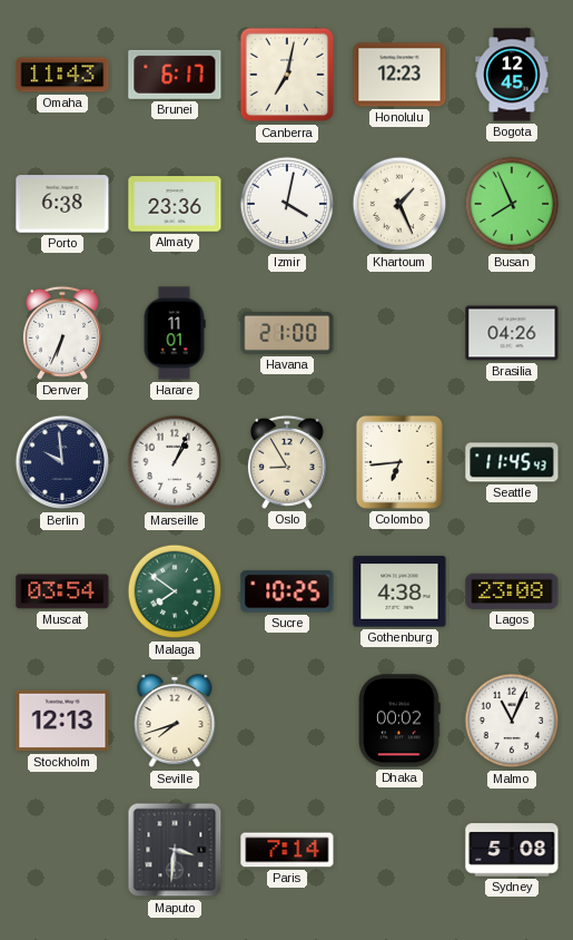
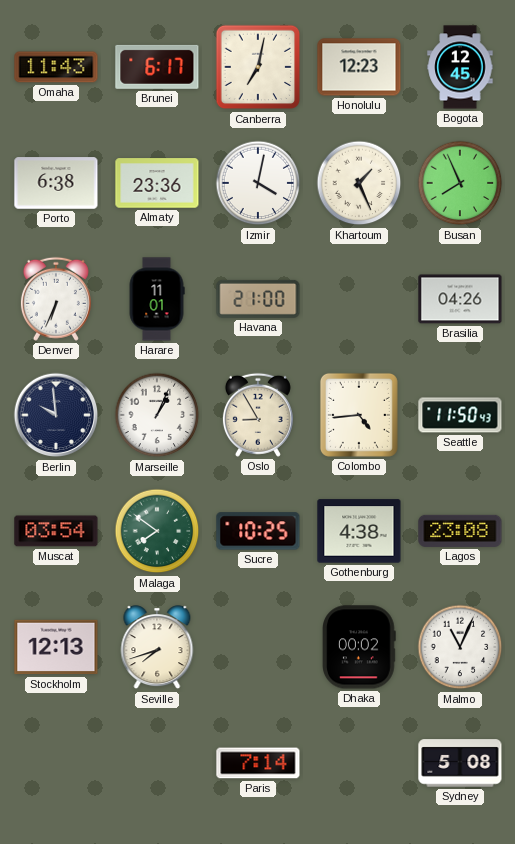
Colombo: 6:44 -> 4:44 (359, 415)
Seattle: 11:45 -> 11:50 (460, 415)
Maputo: 3:31 -> none (175, 850)
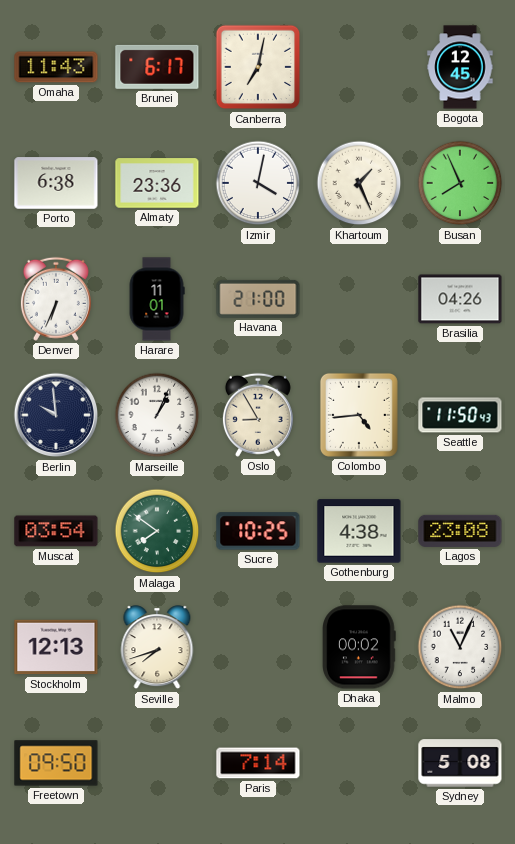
Honolulu: 12:23 -> none (359, 67)
Freetown: none -> 09:50 (56, 763)
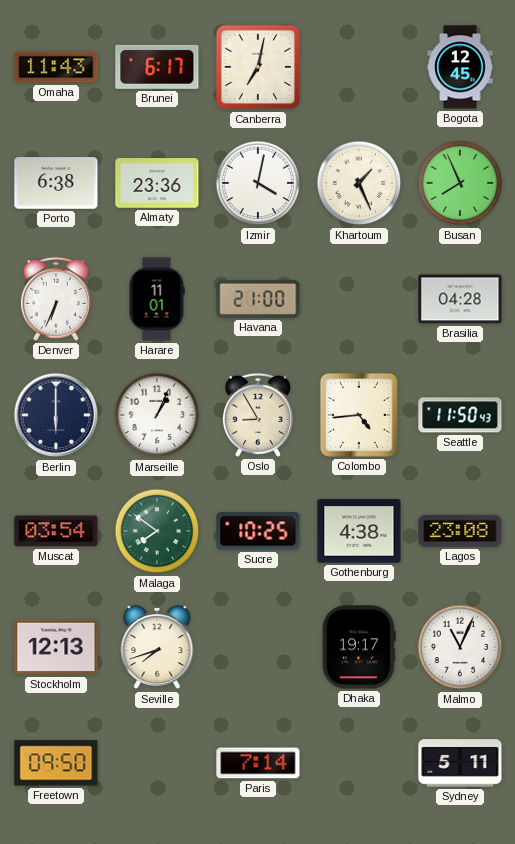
Brasilia: 04:26 -> 04:28 (460, 299)
Berlin: 9:59 -> 6:00 (56, 415)
Dhaka: 00:02 -> 19:17 (360, 647)
Sydney: 5:08 -> 5:11 (460, 763)
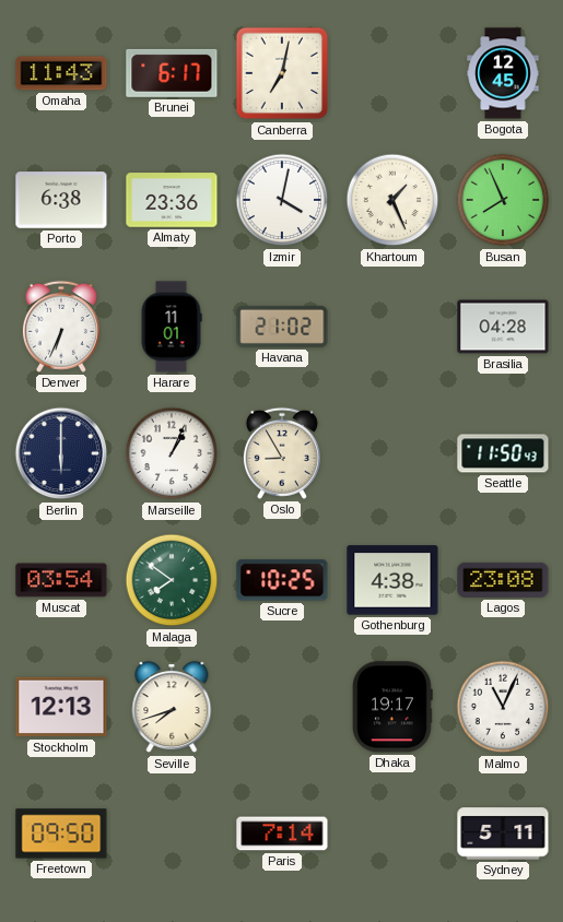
Havana: 21:00 -> 21:02 (282, 327)
Colombo: 4:44 -> none (359, 415)
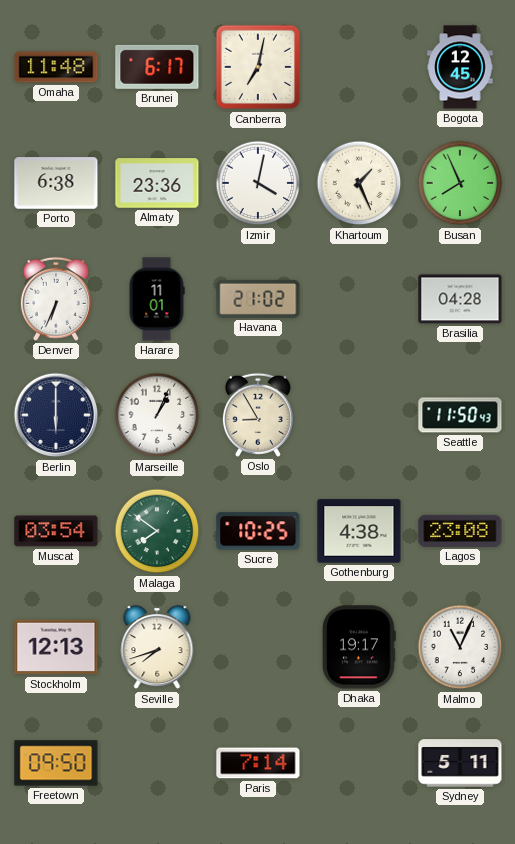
Omaha: 11:43 -> 11:48 (56, 67)
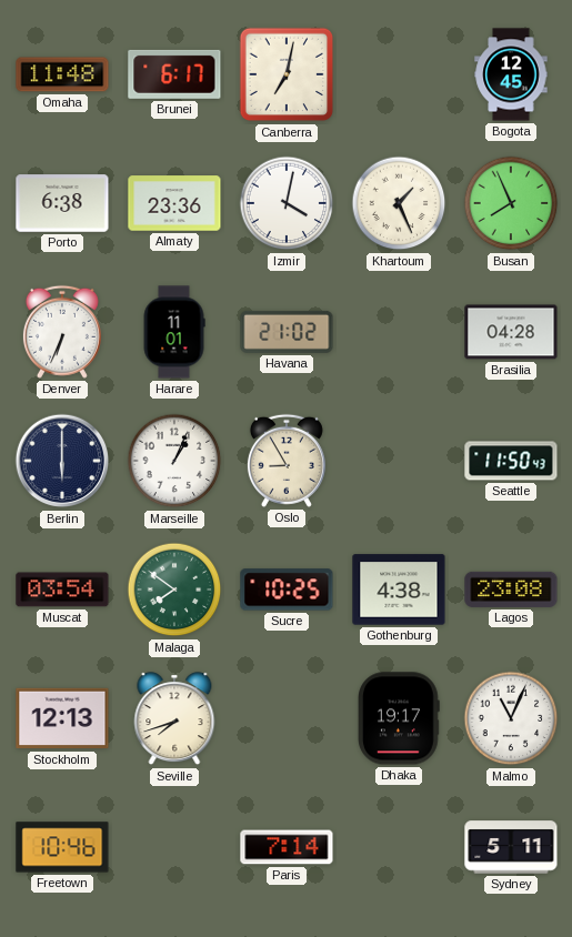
Freetown: 09:50 -> 10:46 (62, 847)
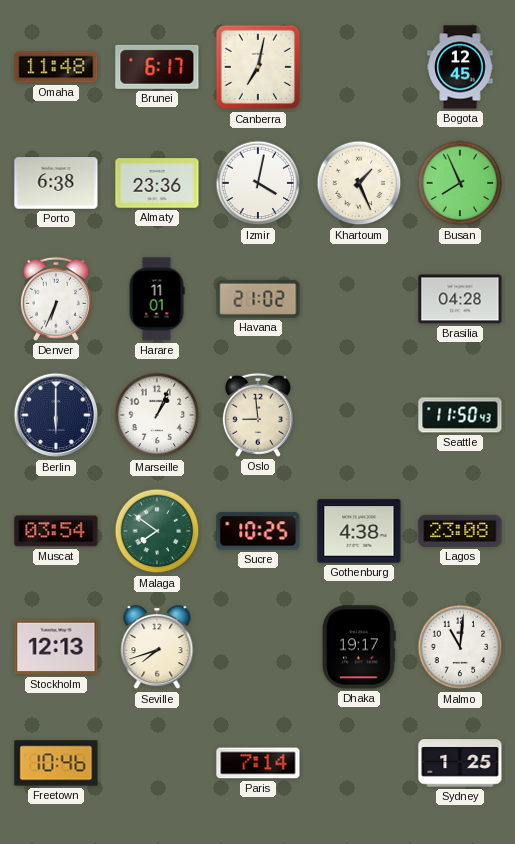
Oslo: 8:55 -> 8:59 (258, 415)
Malmo: 11:04 -> 11:01 (460, 647)
Sydney: 5:11 -> 1:25 (460, 763)
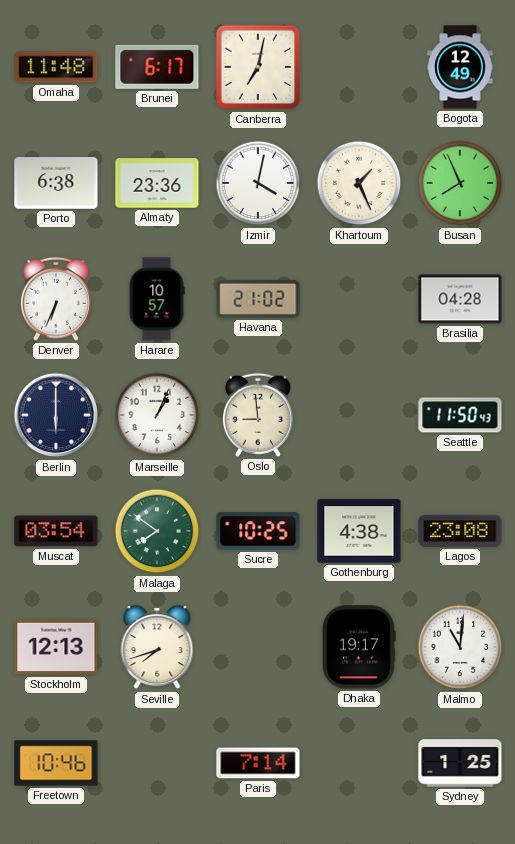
Bogota: 12:45 -> 12:49 (460, 67)
Harare: 11:01 -> 10:57 (157, 299)
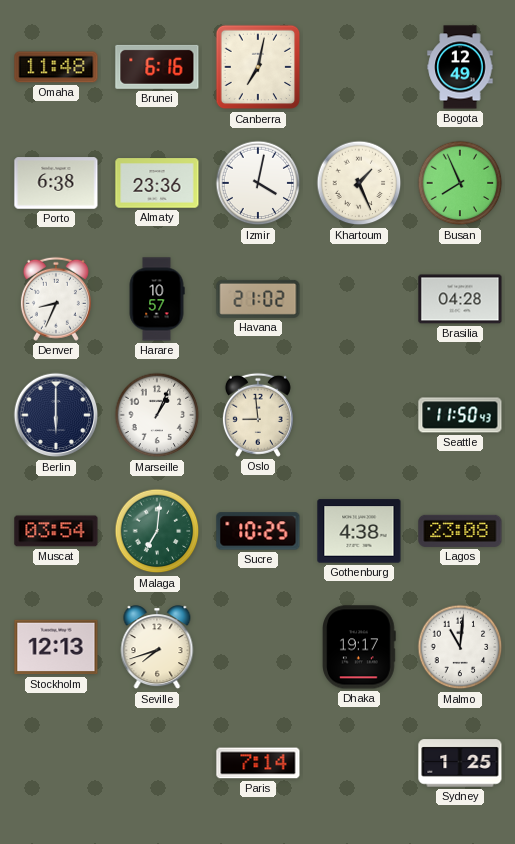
Brunei: 6:17 -> 6:16 (157, 67)
Denver: 6:34 -> 8:34 (56, 299)
Malaga: 7:51 -> 7:01 (157, 531)
Freetown: 10:46 -> none (56, 763)
